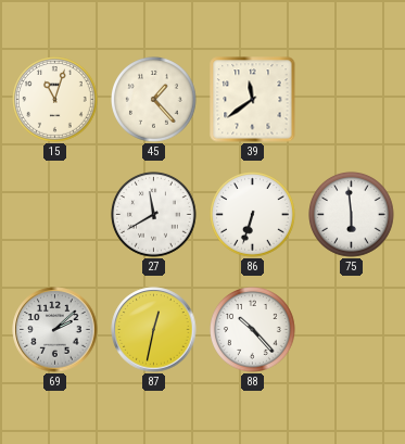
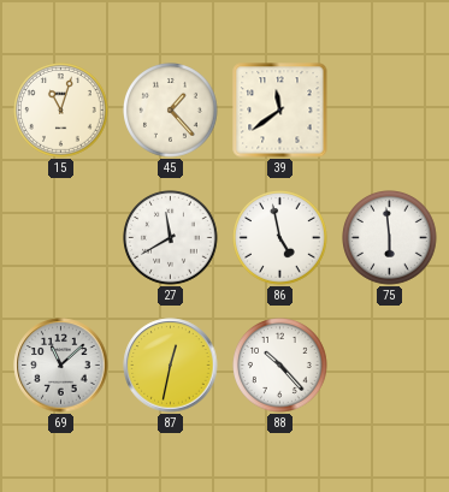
86: 6:33 -> 4:58 (280, 238)
69: 2:08 -> 11:08 (61, 366)
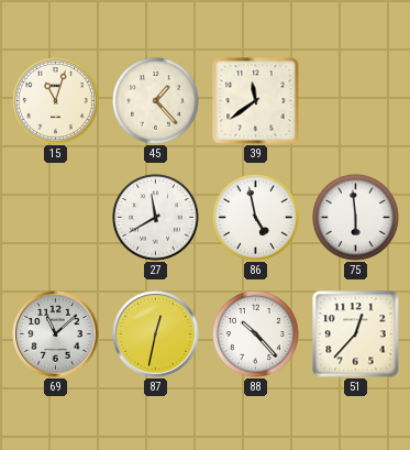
51: none -> 12:37 (356, 334)
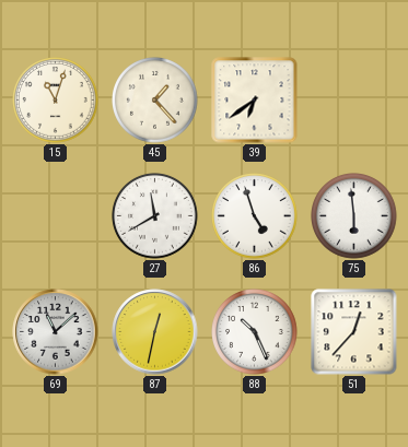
39: 11:39 -> 6:39 (255, 101)
86: 4:58 -> 4:57 (255, 216)
88: 10:23 -> 10:26 (255, 332)
